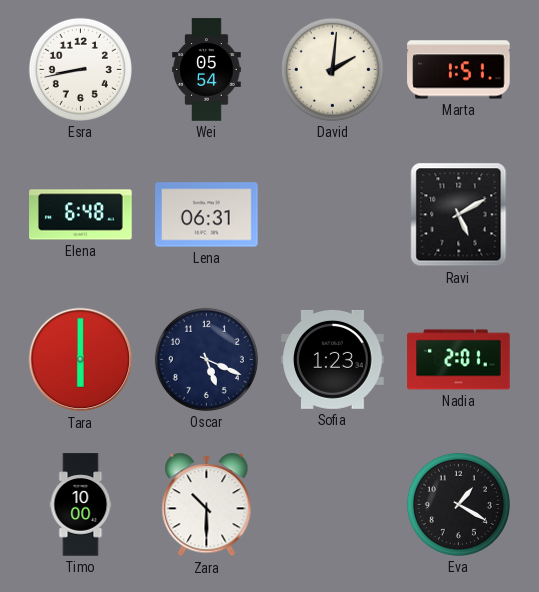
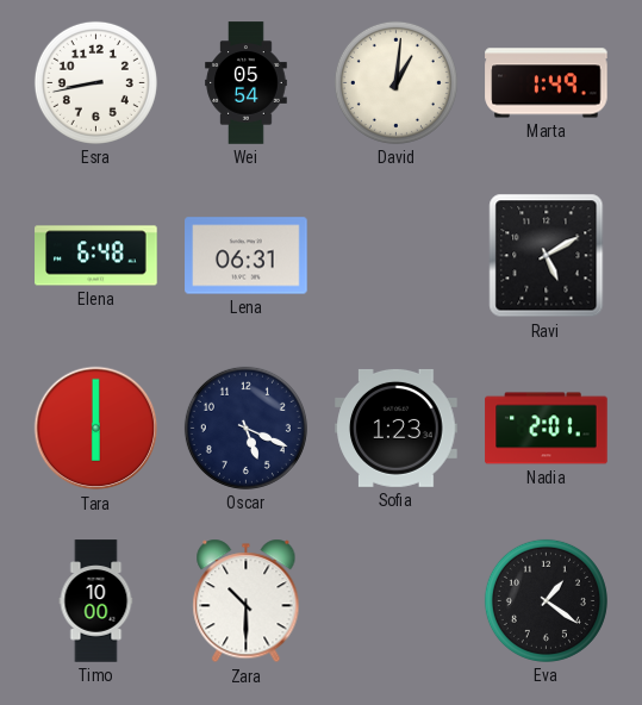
David: 2:01 -> 1:01 (395, 82)
Marta: 1:51 -> 1:49 (547, 83)
Eva: 1:20 -> 1:21 (546, 600)
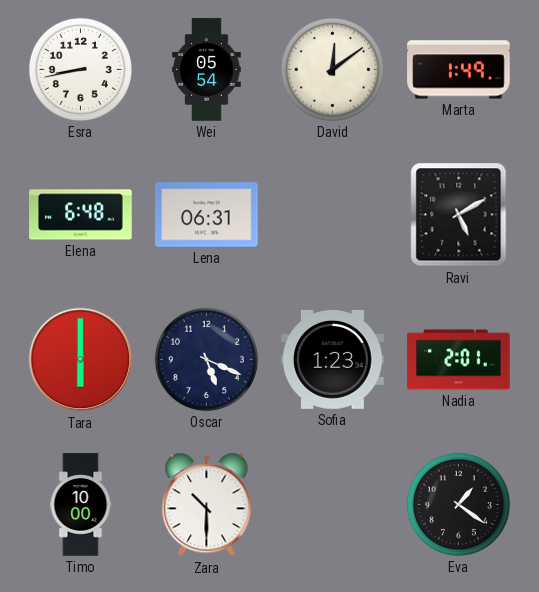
David: 1:01 -> 12:09 (332, 69)
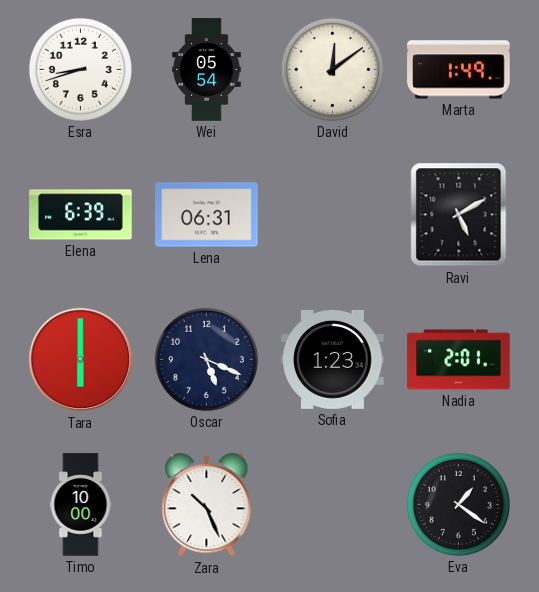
Esra: 8:43 -> 8:42 (80, 69)
Elena: 6:48 -> 6:39 (81, 215)
Zara: 10:30 -> 10:26 (207, 505)
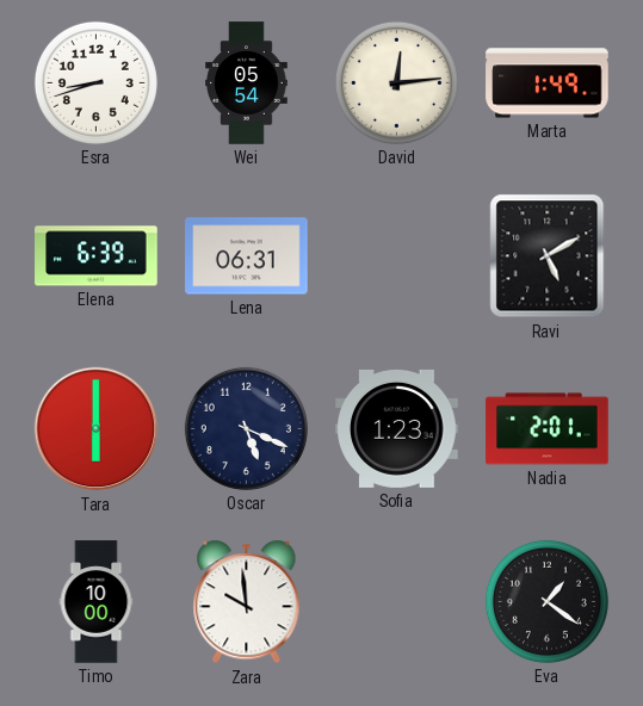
David: 12:09 -> 12:14 (396, 82)
Zara: 10:26 -> 9:59 (247, 602)
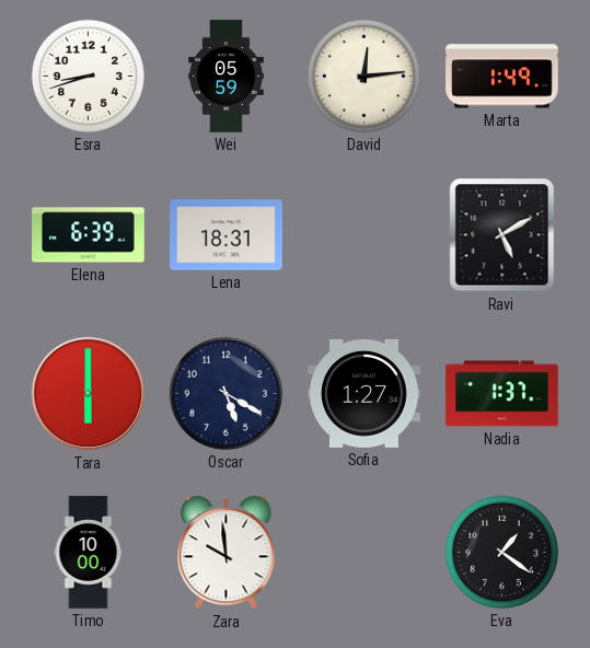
Wei: 05:54 -> 05:59 (227, 77)
Lena: 06:31 -> 18:31 (227, 235)
Oscar: 5:19 -> 5:20 (225, 393)
Sofia: 1:23 -> 1:27 (365, 393)
Nadia: 2:01 -> 1:37 (502, 394)
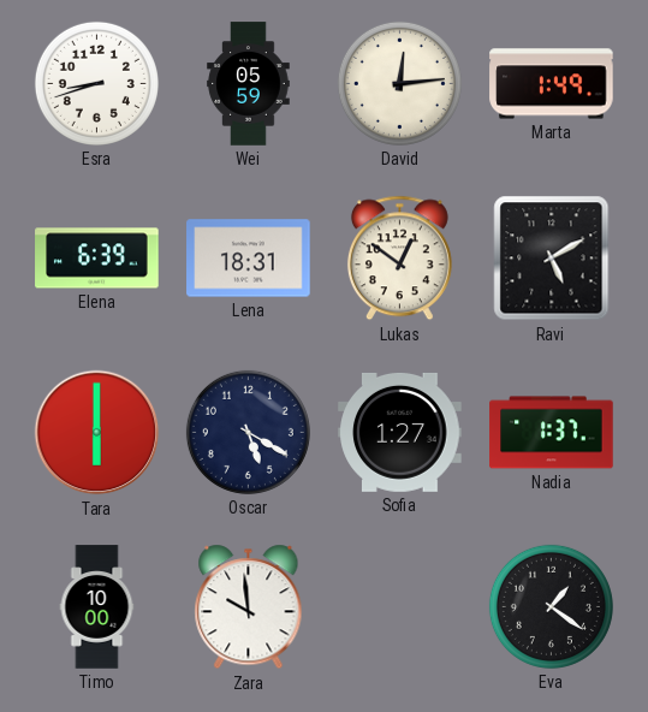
Lukas: none -> 12:51 (399, 259)
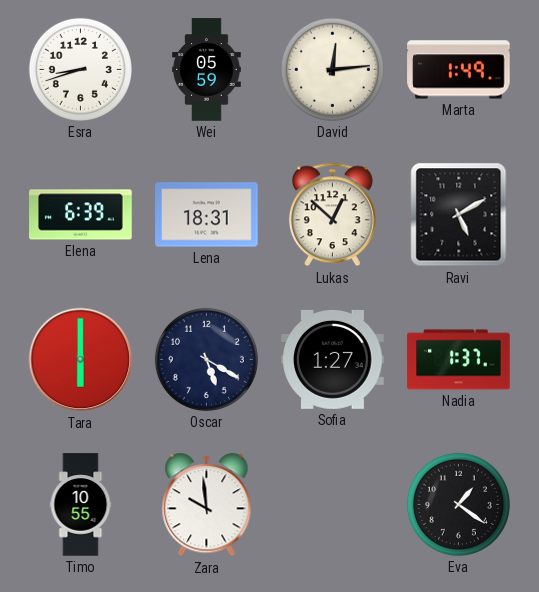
Lukas: 12:51 -> 12:52 (332, 215)
Timo: 10:00 -> 10:55 (81, 505)
